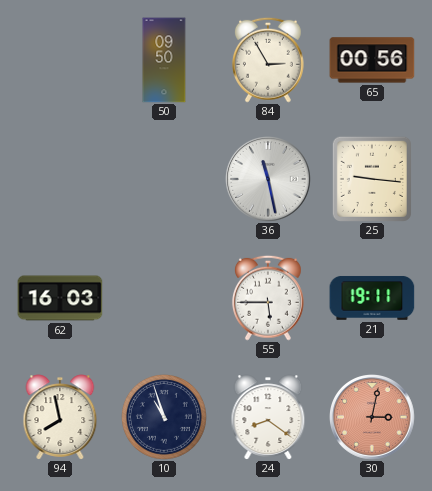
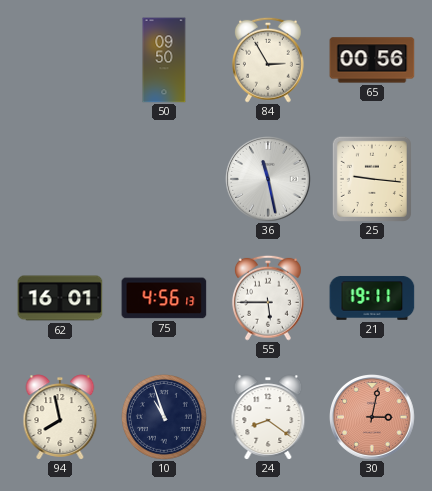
62: 16:03 -> 16:01 (60, 298)
75: none -> 4:56 (164, 298)
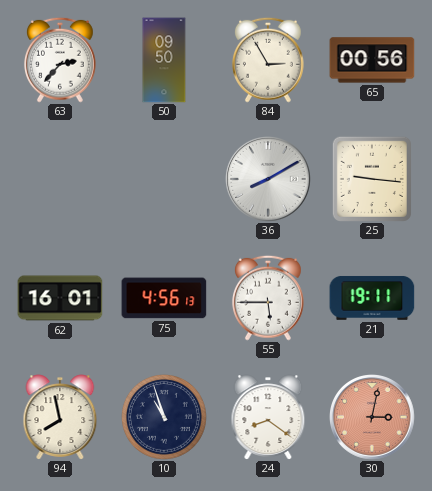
63: none -> 2:37 (60, 60)
36: 11:28 -> 8:10 (269, 179)
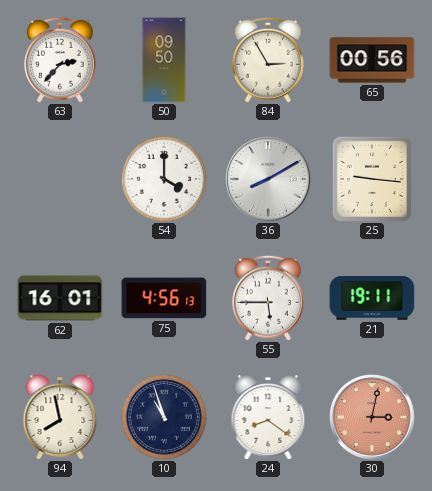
54: none -> 4:00 (164, 179)
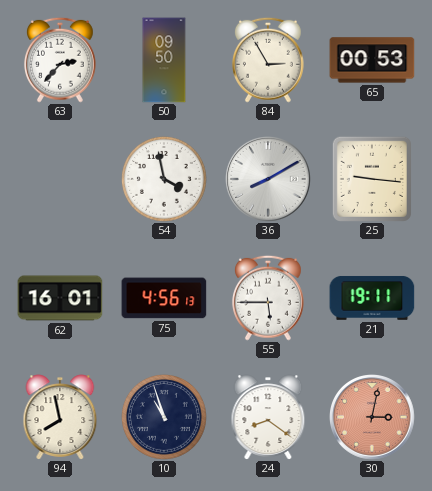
65: 00:56 -> 00:53 (372, 60)
54: 4:00 -> 3:58 (164, 179)
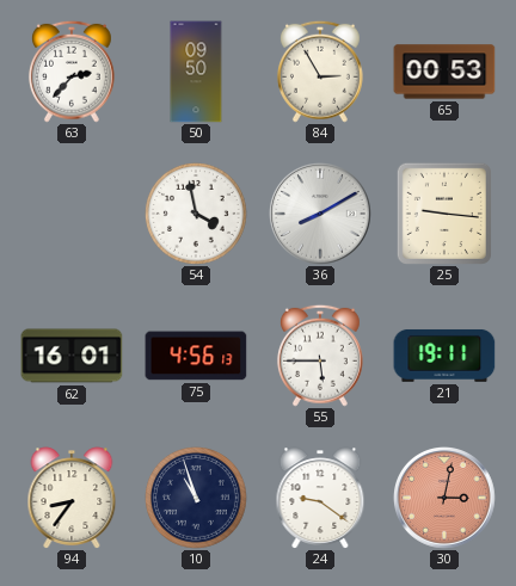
94: 7:58 -> 8:36 (72, 498)
24: 8:21 -> 9:21 (320, 498)
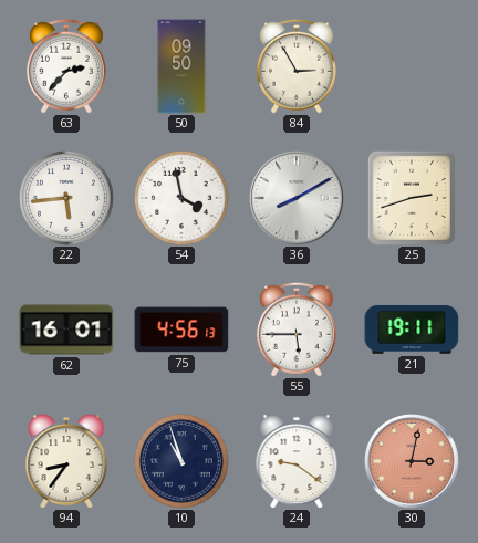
65: 00:53 -> none (444, 72)
22: none -> 5:44 (66, 198)
25: 9:16 -> 2:42 (412, 198)
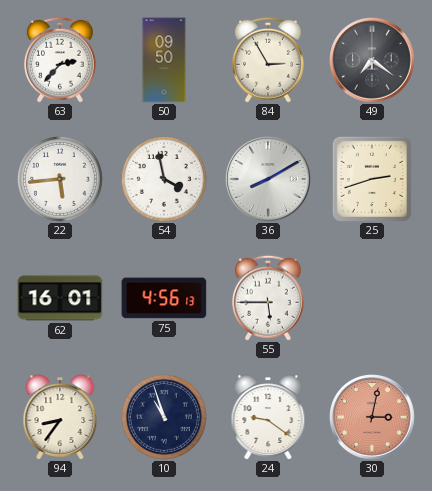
49: none -> 7:21 (373, 60)
21: 19:11 -> none (412, 330)
